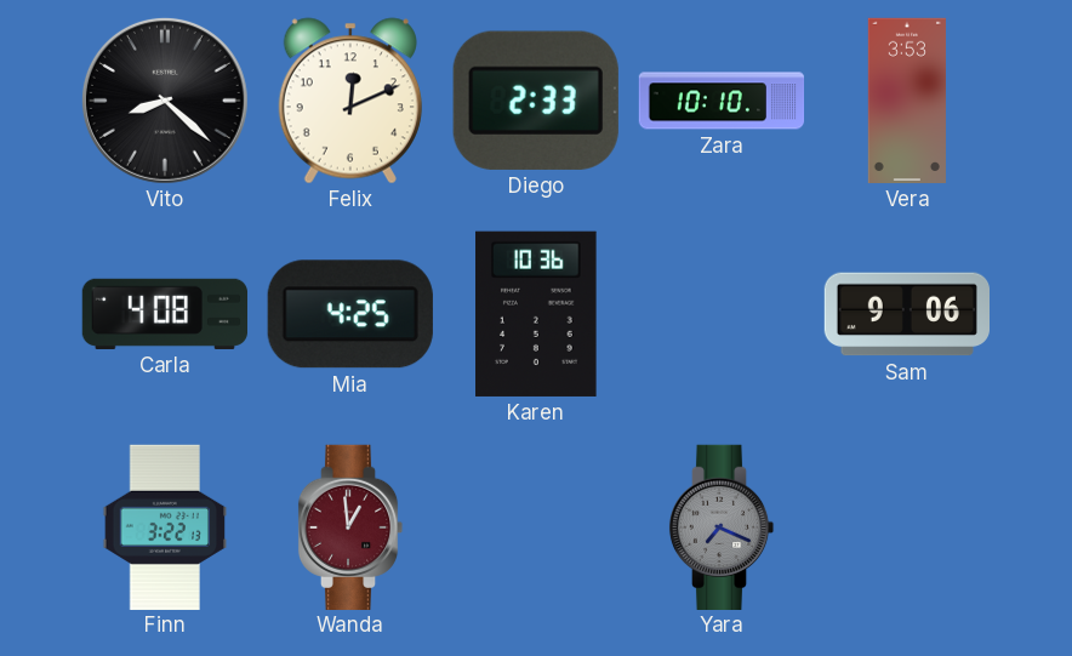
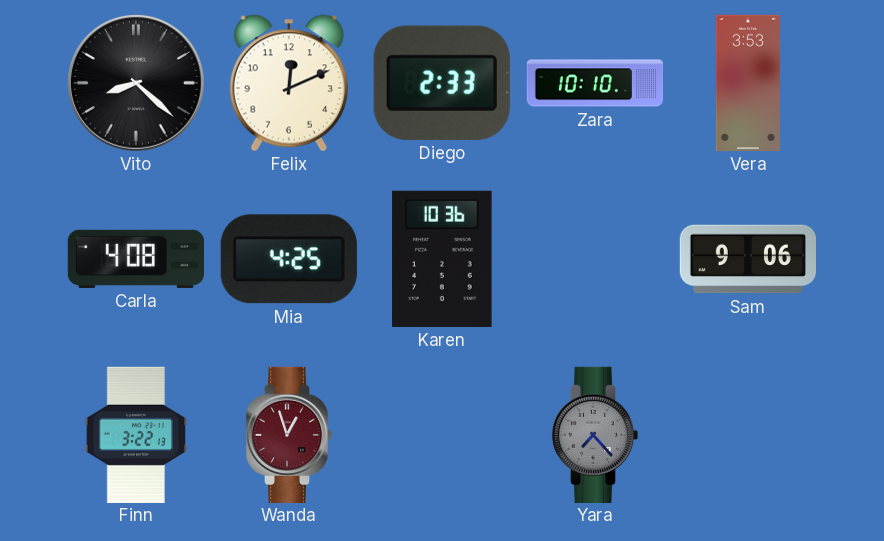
Wanda: 12:59 -> 12:57 (289, 434)
Yara: 7:19 -> 7:23 (595, 434)
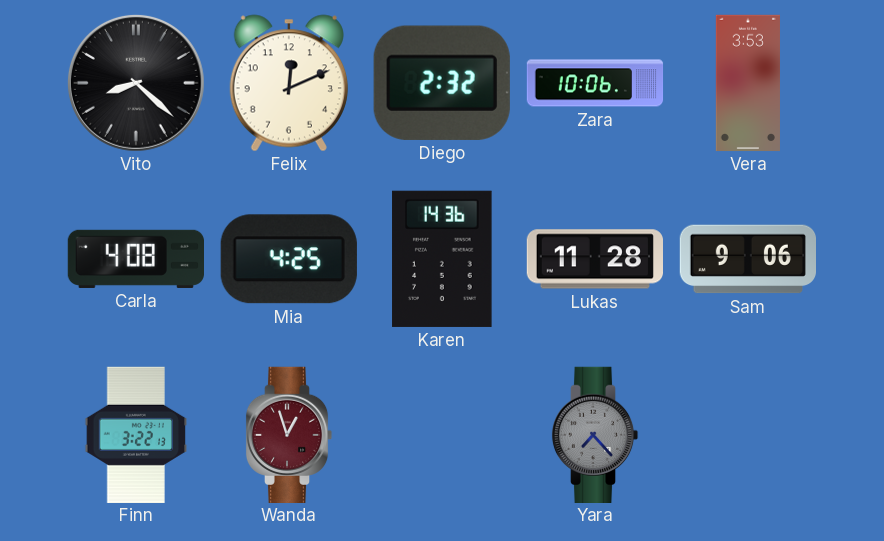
Diego: 2:33 -> 2:32 (442, 83)
Zara: 10:10 -> 10:06 (595, 83)
Karen: 10:36 -> 14:36 (442, 259)
Lukas: none -> 11:28 (594, 259)
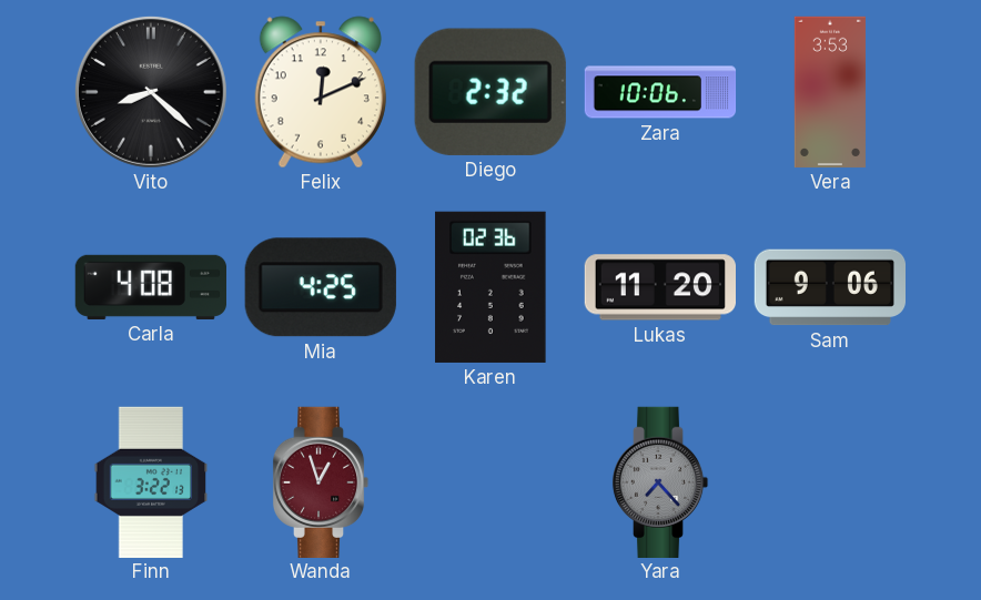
Karen: 14:36 -> 02:36 (490, 287)
Lukas: 11:28 -> 11:20 (659, 287)
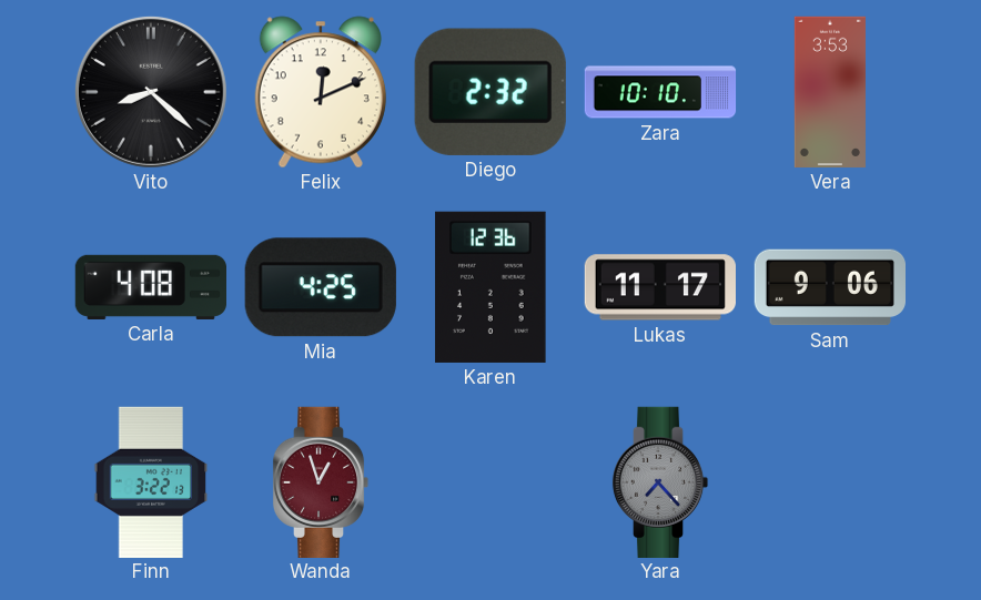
Zara: 10:06 -> 10:10 (660, 92)
Karen: 02:36 -> 12:36 (490, 287)
Lukas: 11:20 -> 11:17 (659, 287)
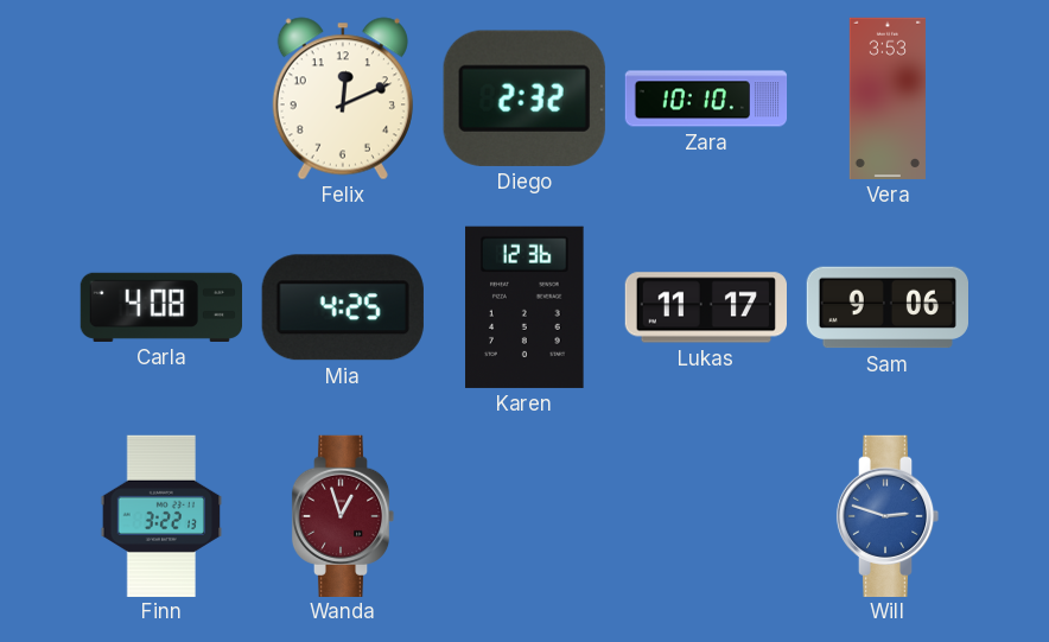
Vito: 8:22 -> none (151, 92)
Yara: 7:23 -> none (660, 481)
Will: none -> 2:48 (888, 515)
